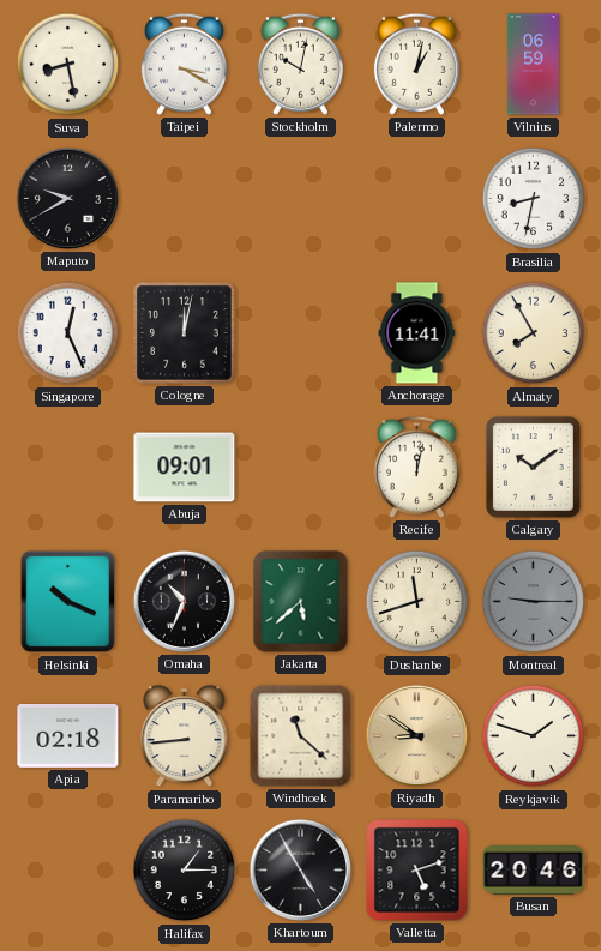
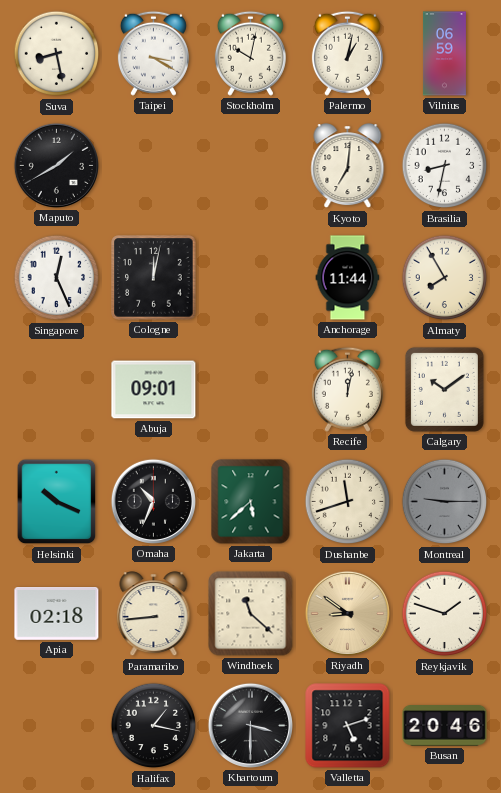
Maputo: 9:40 -> 1:40 (56, 165)
Kyoto: none -> 7:01 (348, 166)
Anchorage: 11:41 -> 11:44 (348, 278)
Halifax: 1:15 -> 1:17 (154, 726)
Khartoum: 4:55 -> 3:30 (250, 725)
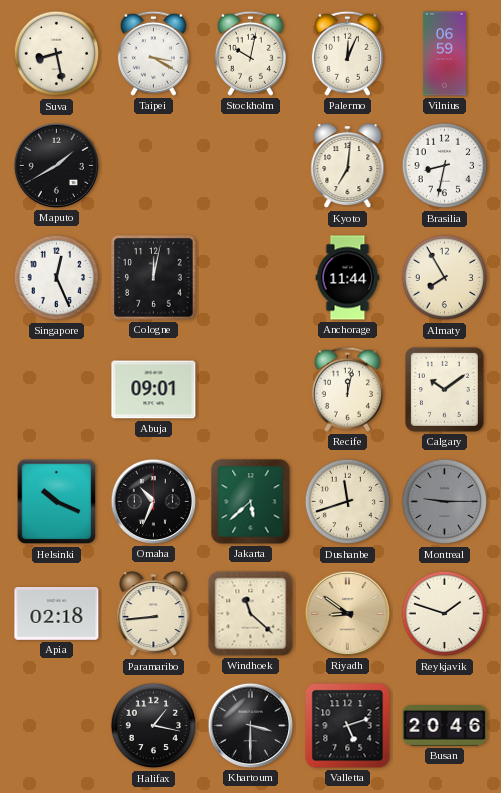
Palermo: 1:02 -> 12:04 (347, 53)
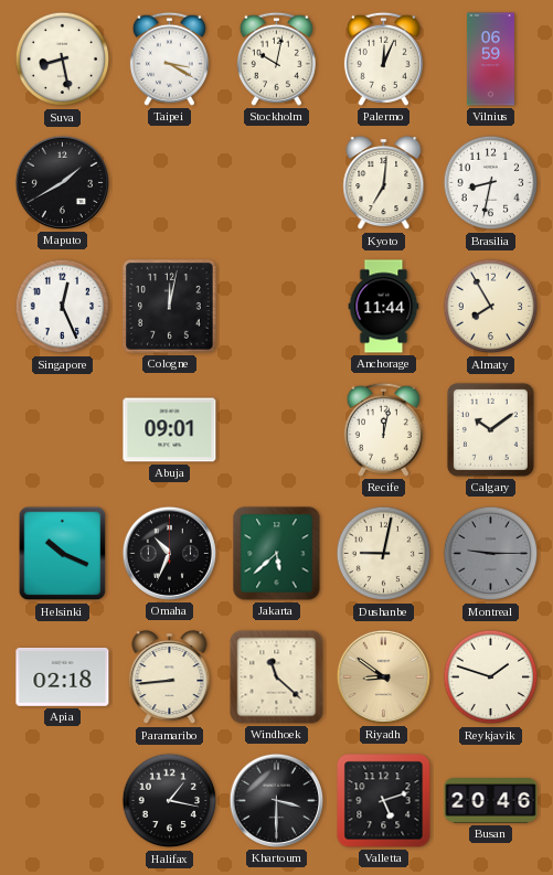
Dushanbe: 11:42 -> 9:02 (384, 554)
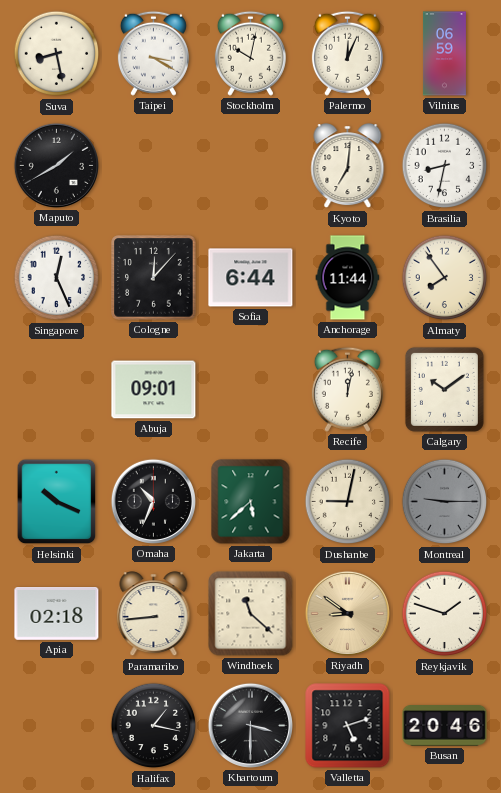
Cologne: 12:02 -> 12:07 (154, 278)
Sofia: none -> 6:44 (251, 278)
Almaty: 7:55 -> 7:54 (445, 278)
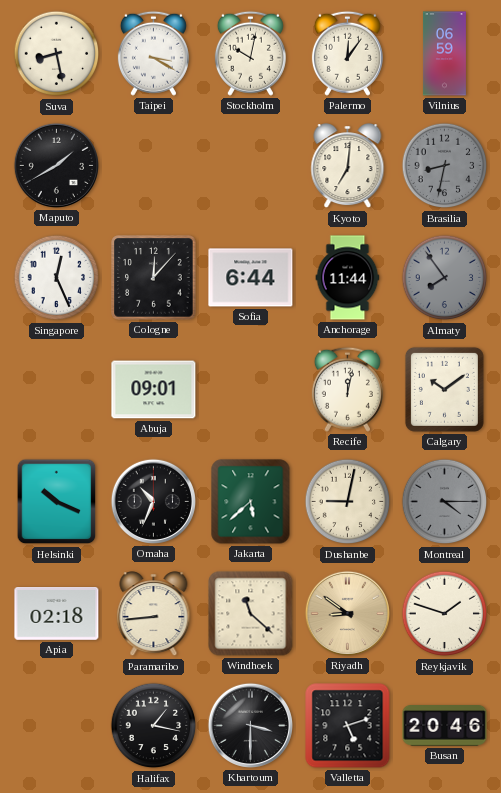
Palermo: 12:04 -> 12:06 (347, 53)
Brasilia dial: white -> grey (445, 166)
Almaty dial: cream -> grey (445, 278)
Montreal: 9:15 -> 4:15 (445, 502)
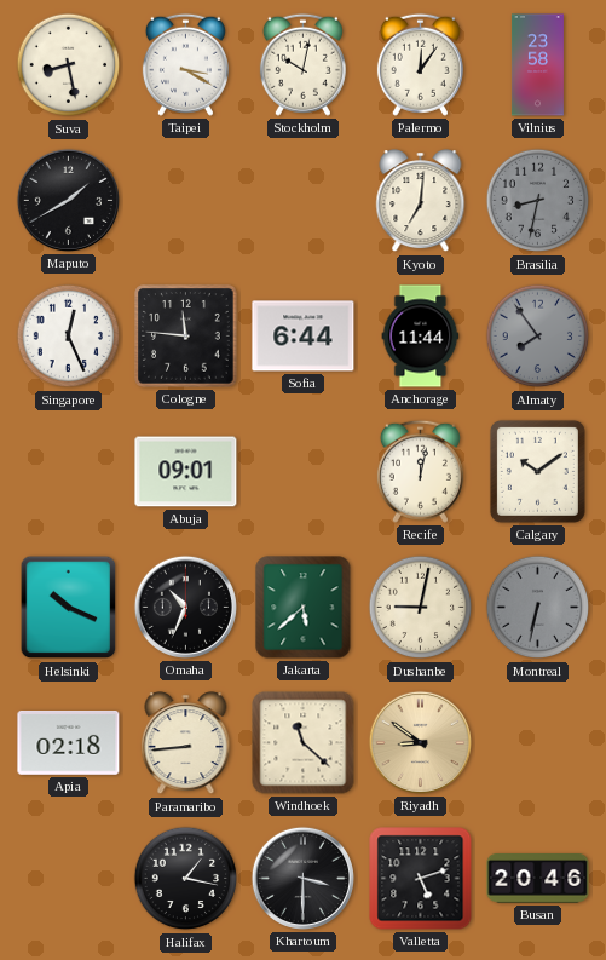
Vilnius: 06:59 -> 23:58 (537, 65)
Cologne: 12:07 -> 11:46 (186, 337)
Montreal: 4:15 -> 6:32 (538, 608)
Reykjavik: 1:48 -> none (445, 614)
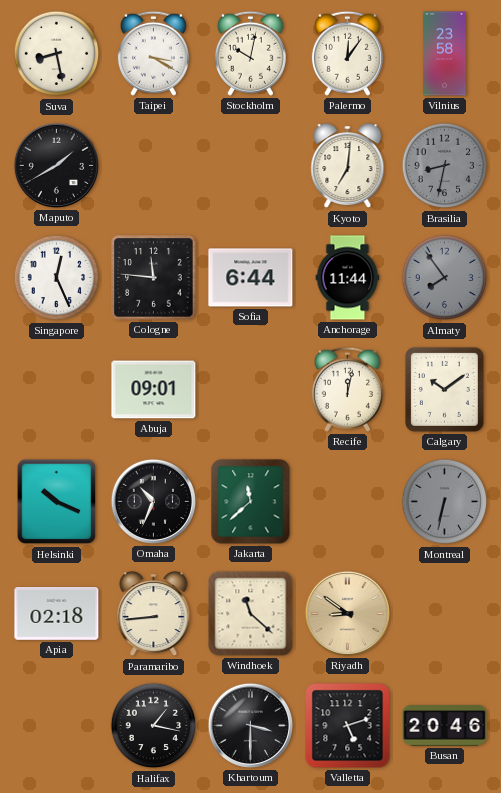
Jakarta: 5:38 -> 11:38 (251, 502)
Dushanbe: 9:02 -> none (421, 608)
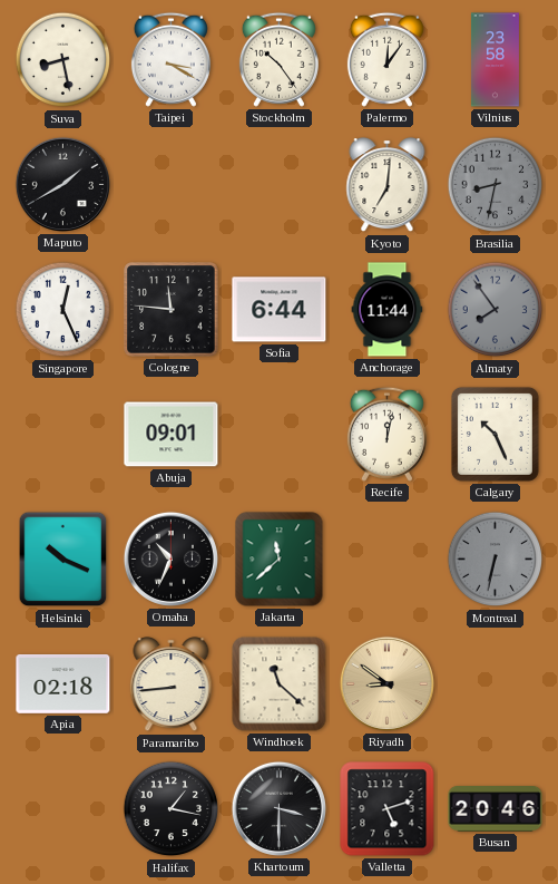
Stockholm: 10:02 -> 10:24 (278, 59)
Calgary: 10:09 -> 10:26 (495, 434)
